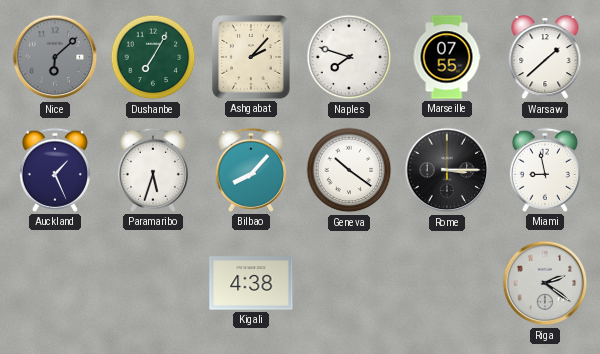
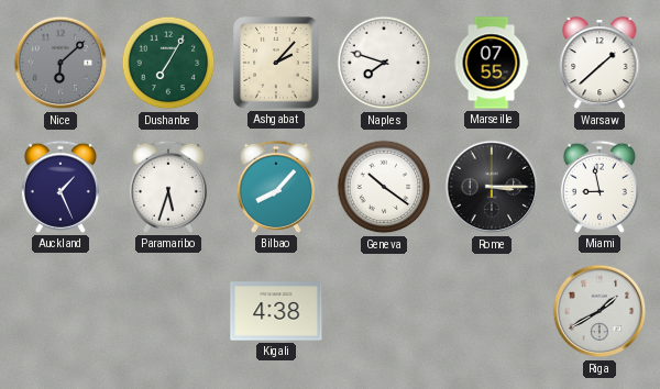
Riga: 2:21 -> 1:40 (599, 311)
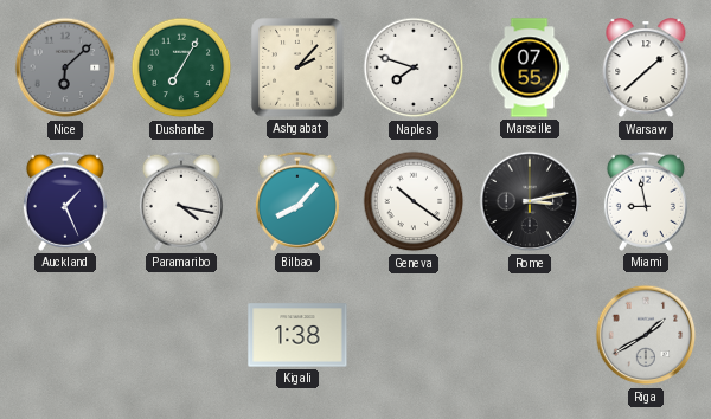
Paramaribo: 5:33 -> 4:17 (181, 201)
Rome: 3:15 -> 3:13 (530, 201)
Kigali: 4:38 -> 1:38 (297, 335)
